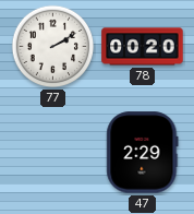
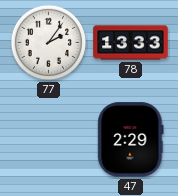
77: 2:10 -> 2:06 (49, 43)
78: 00:20 -> 13:33 (131, 43)
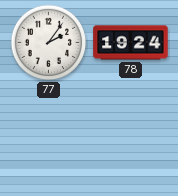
78: 13:33 -> 19:24 (131, 43)
47: 2:29 -> none (131, 140)
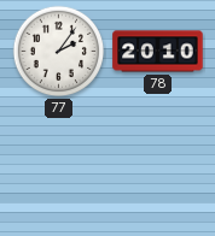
78: 19:24 -> 20:10 (158, 52)
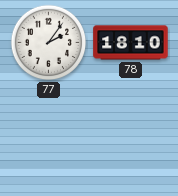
78: 20:10 -> 18:10 (131, 43)
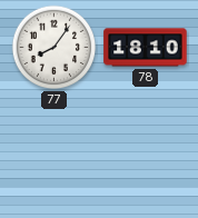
77: 2:06 -> 8:06 (55, 48)
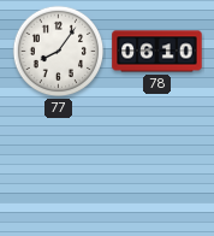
78: 18:10 -> 06:10 (157, 52)
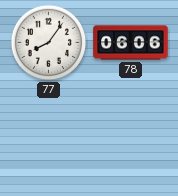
78: 06:10 -> 06:06 (131, 43)
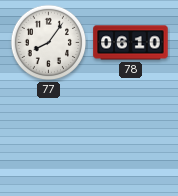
78: 06:06 -> 06:10 (131, 43)
